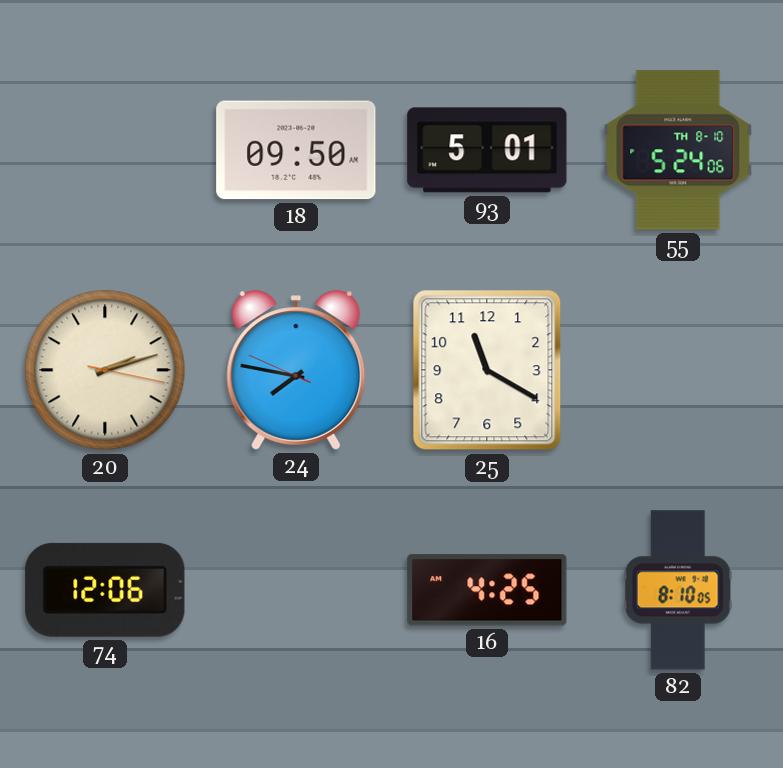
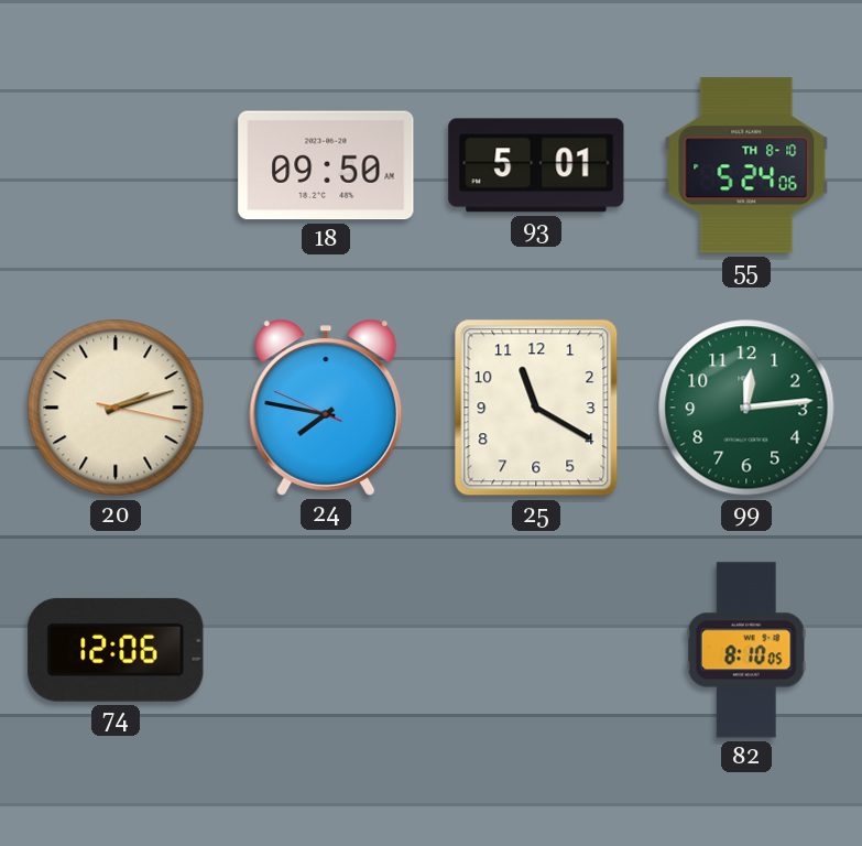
99: none -> 12:14 (746, 408)
16: 4:25 -> none (487, 590)
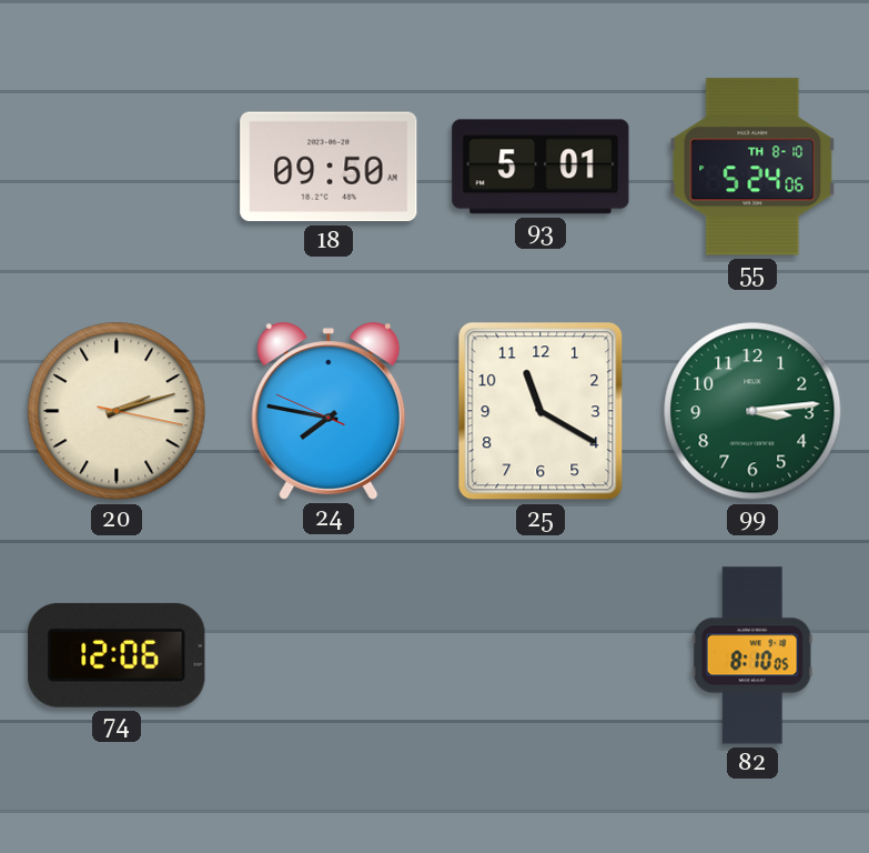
99: 12:14 -> 3:14 (752, 411)
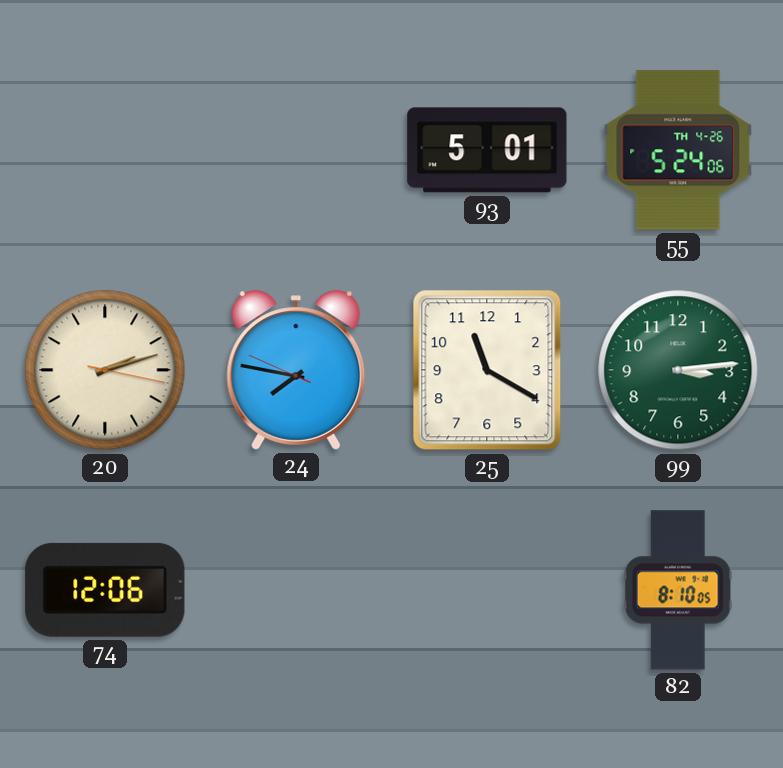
18: 09:50 -> none (329, 167)
55 date: TH 8-10 -> TH 4-26 (678, 150)
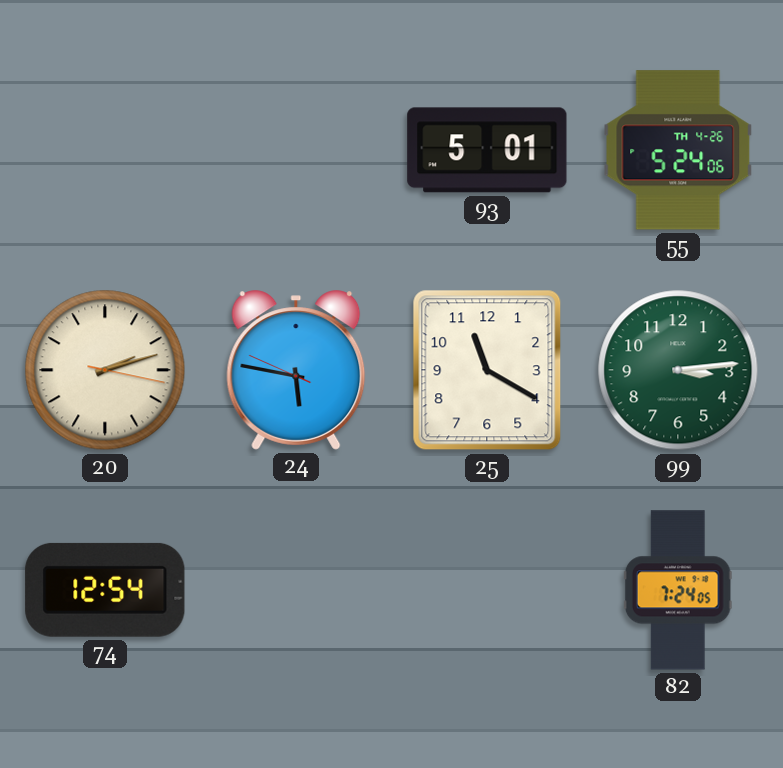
24: 7:46 -> 5:46 (296, 370)
74: 12:06 -> 12:54 (105, 590)
82: 8:10 -> 7:24 (678, 590)
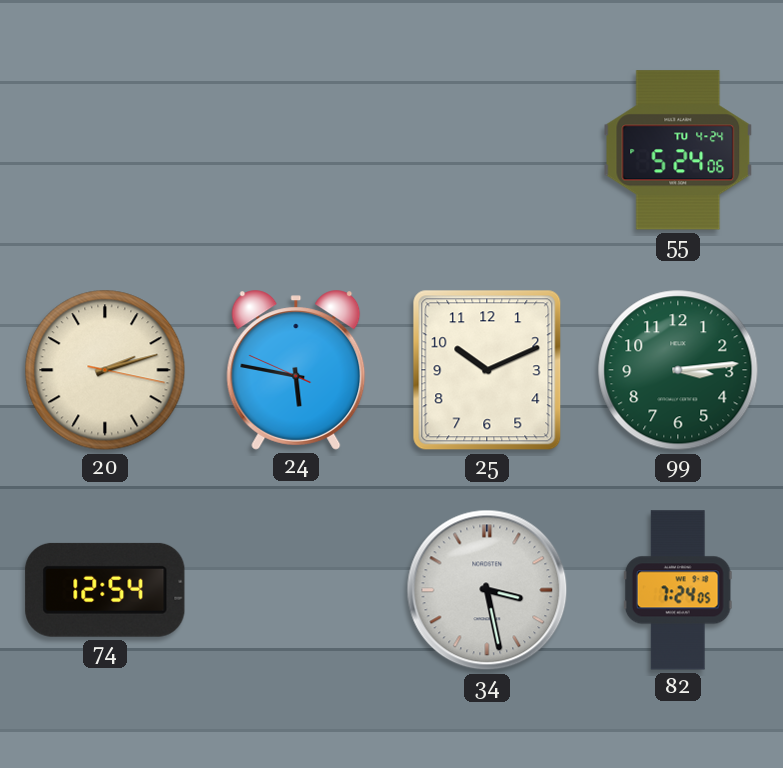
93: 5:01 -> none (487, 150)
55 date: TH 4-26 -> TU 4-24 (678, 150)
25: 11:20 -> 10:11 (487, 370)
34: none -> 3:28 (487, 590)
